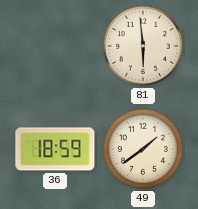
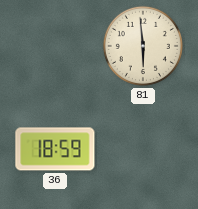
49: 1:39 -> none (143, 149)
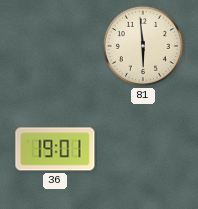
36: 18:59 -> 19:01 (55, 149)
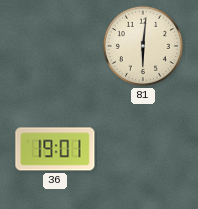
81: 5:59 -> 6:01 (143, 46)
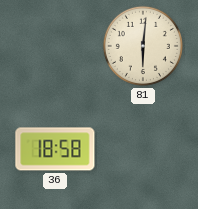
36: 19:01 -> 18:58 (55, 149)
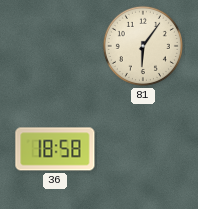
81: 6:01 -> 6:06 (143, 46)
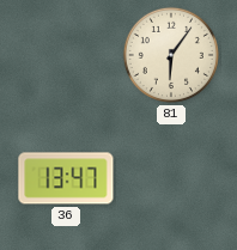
36: 18:58 -> 13:47 (66, 178)
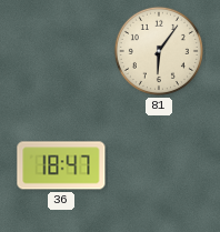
36: 13:47 -> 18:47 (61, 165)
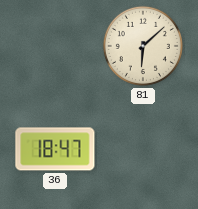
81: 6:06 -> 6:08 (143, 46)
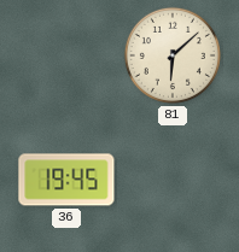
36: 18:47 -> 19:45 (66, 180)
